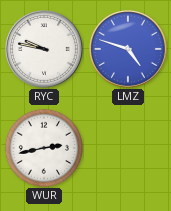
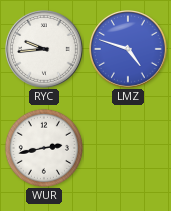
RYC: 9:47 -> 9:44 (45, 50)
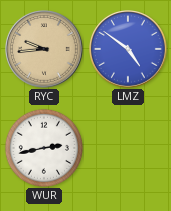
RYC dial: white -> champagne (45, 50)
LMZ: 4:48 -> 4:51 (129, 50)
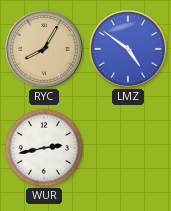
RYC: 9:44 -> 8:05 (45, 50)
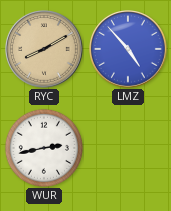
RYC: 8:05 -> 8:10 (45, 50)
LMZ: 4:51 -> 4:53 (129, 50)
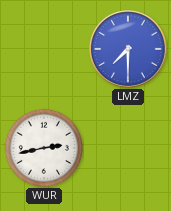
RYC: 8:10 -> none (45, 50)
LMZ: 4:53 -> 7:30 (129, 50)
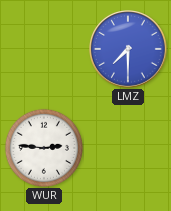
WUR: 2:43 -> 2:46 (44, 148)
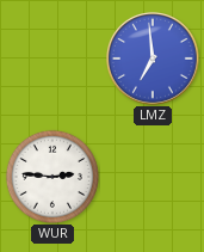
LMZ: 7:30 -> 6:59 (154, 60)
